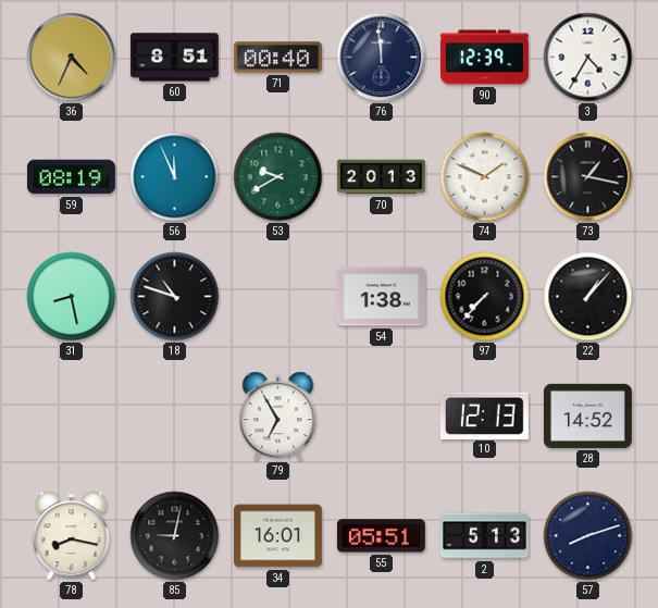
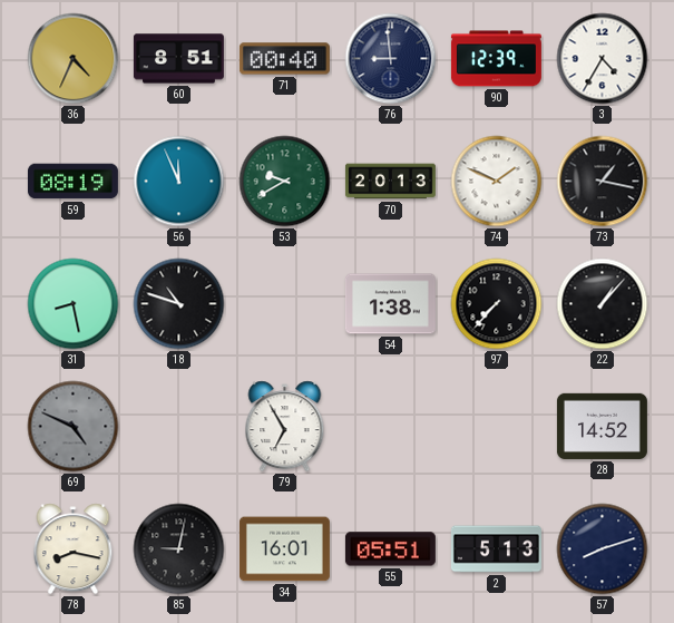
76: 11:59 -> 8:59 (391, 59)
69: none -> 4:49 (74, 427)
10: 12:13 -> none (484, 415)
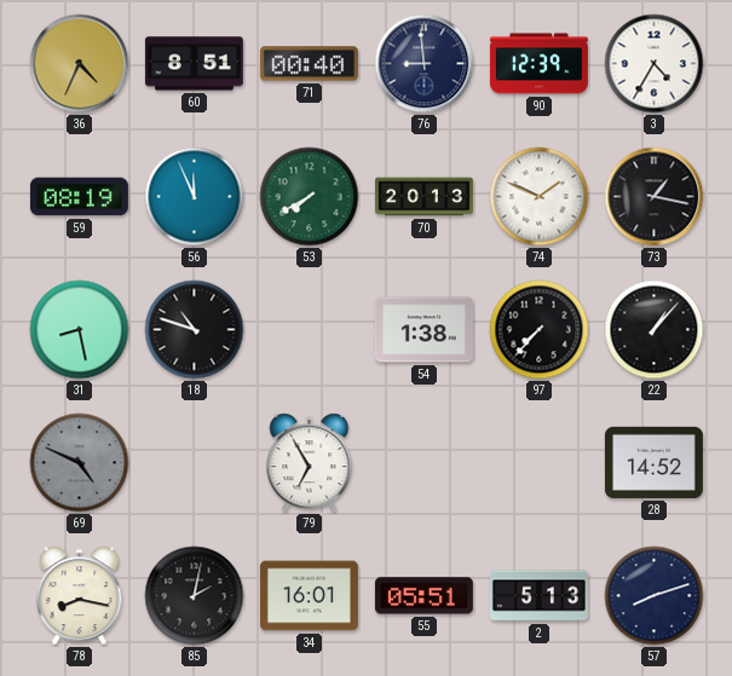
53: 9:40 -> 7:40 (310, 197)
85: 9:02 -> 2:02 (195, 596)
